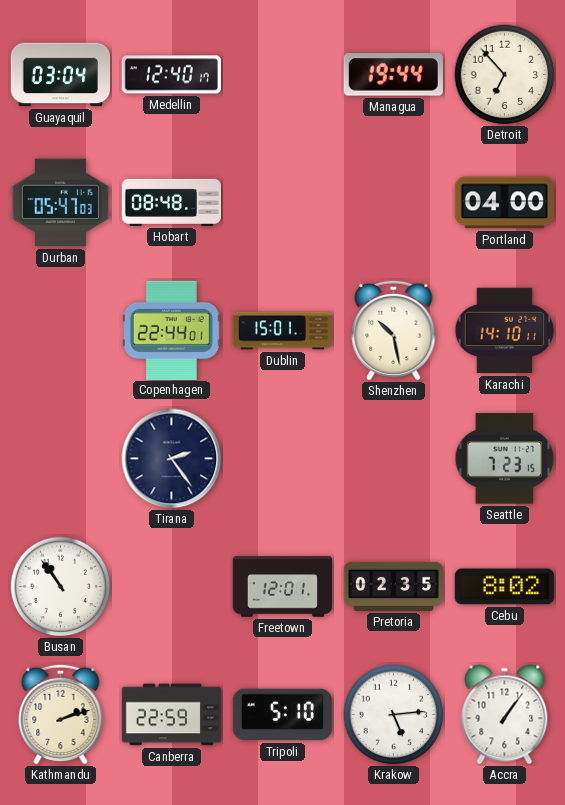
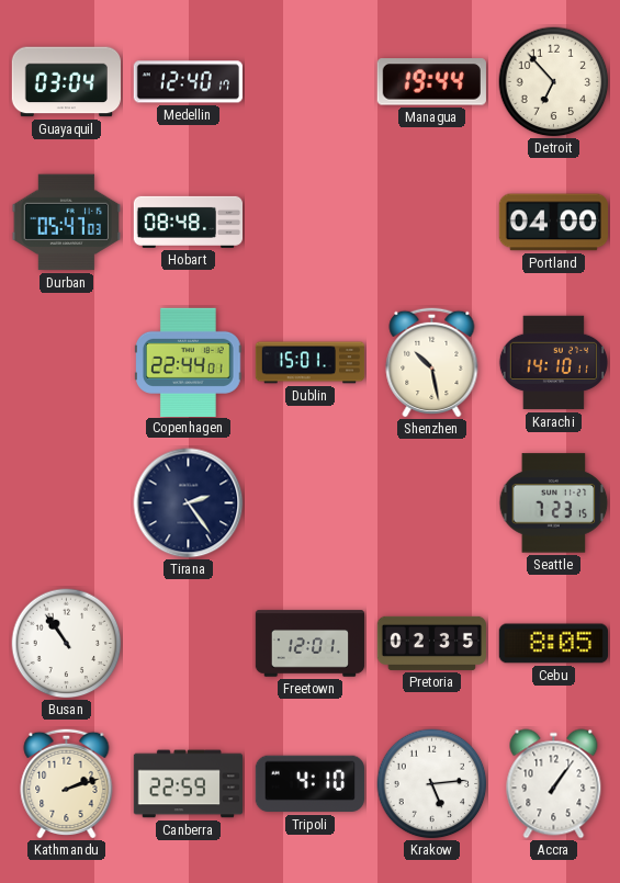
Cebu: 8:02 -> 8:05 (553, 644)
Tripoli: 5:10 -> 4:10 (309, 784)
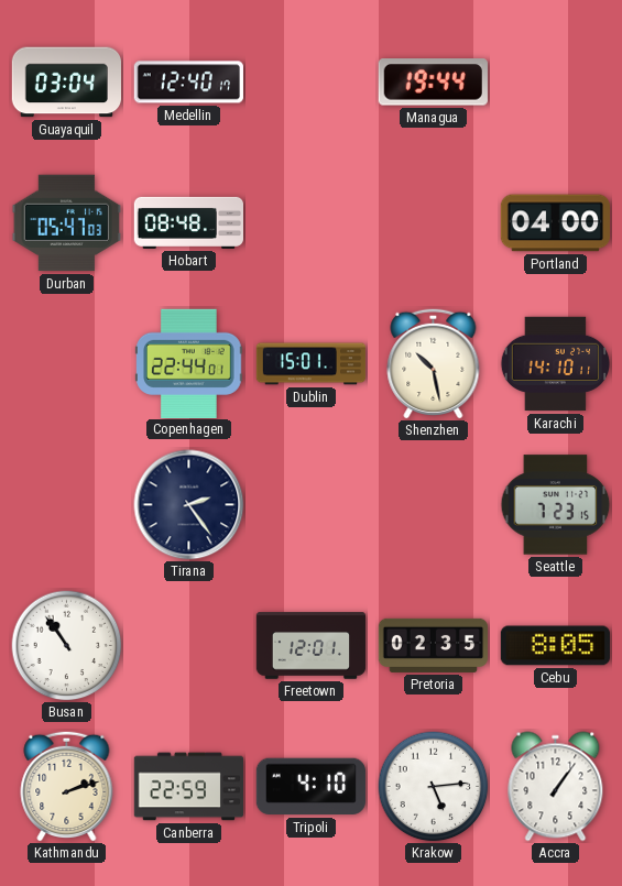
Detroit: 6:53 -> none (554, 82)
